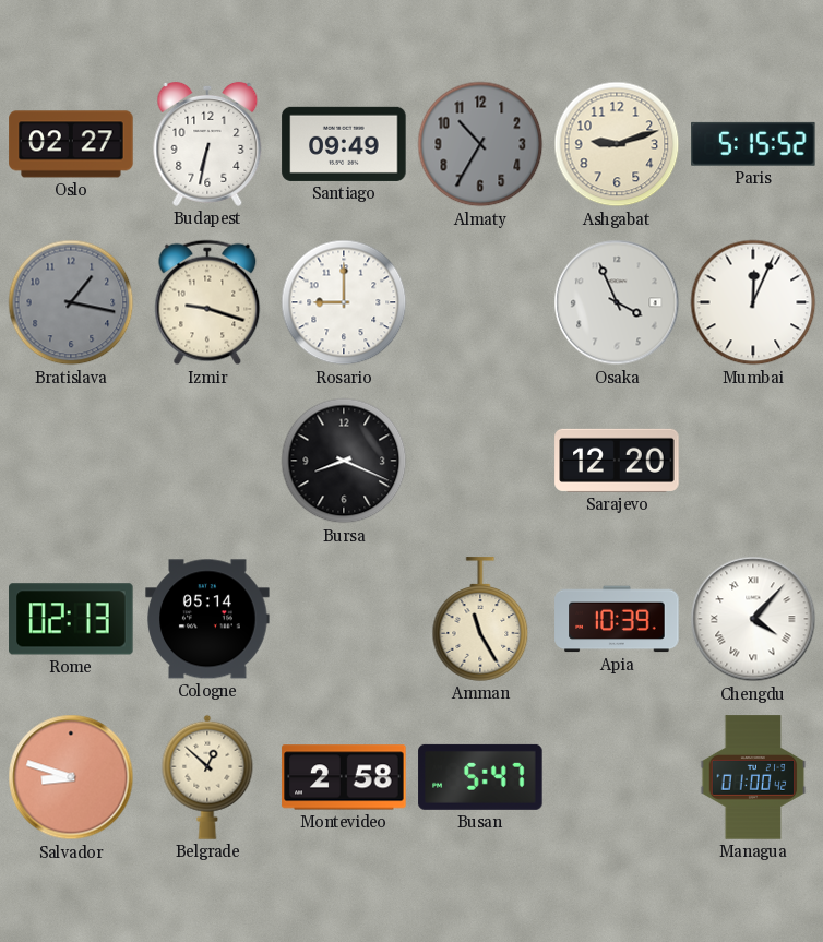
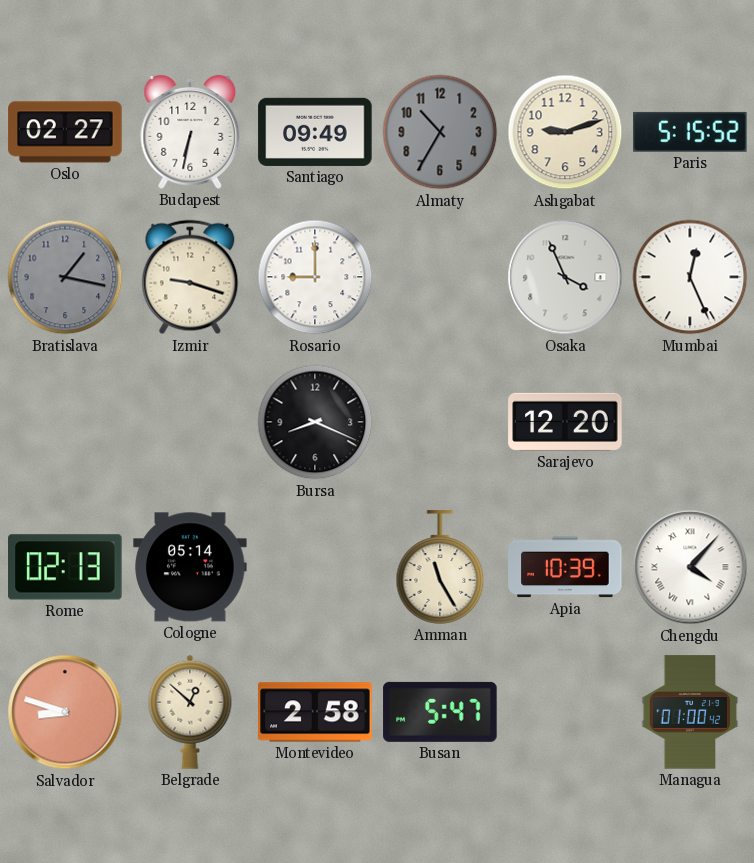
Mumbai: 12:04 -> 12:26 (690, 277)
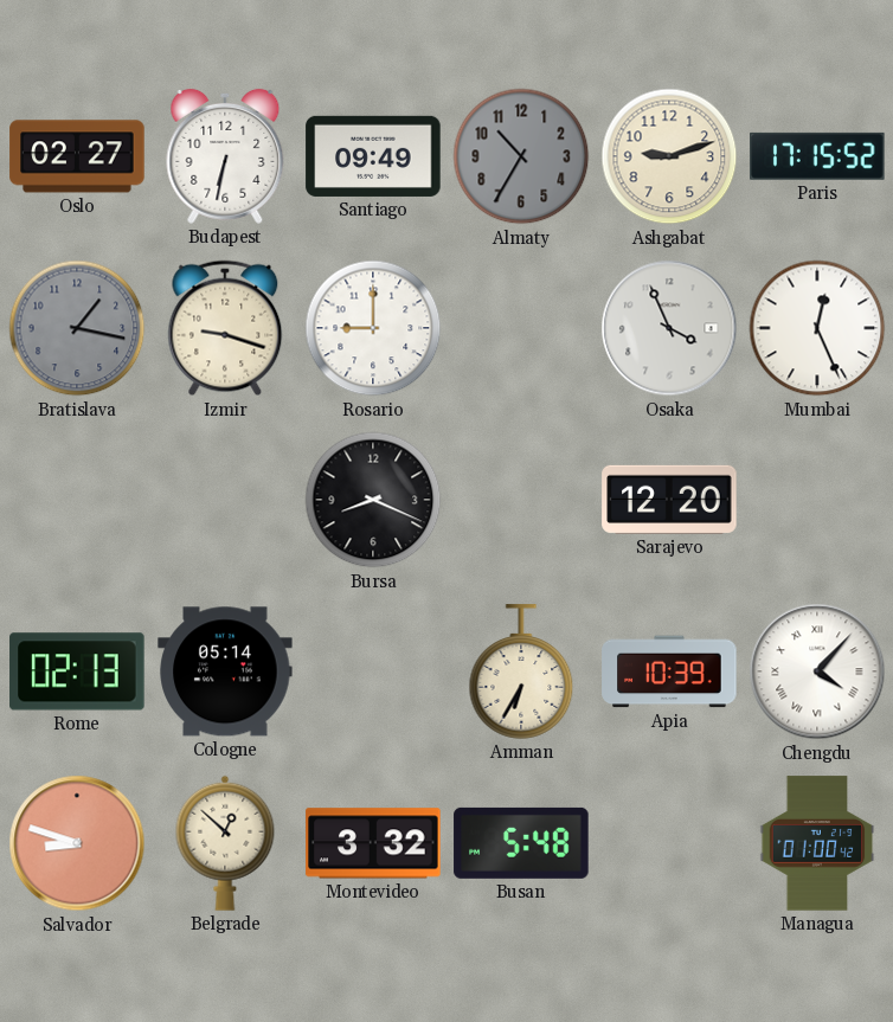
Paris: 5:15 -> 17:15 (817, 156)
Amman: 11:25 -> 6:35 (521, 671)
Montevideo: 2:58 -> 3:32 (373, 843)
Busan: 5:47 -> 5:48 (521, 843)
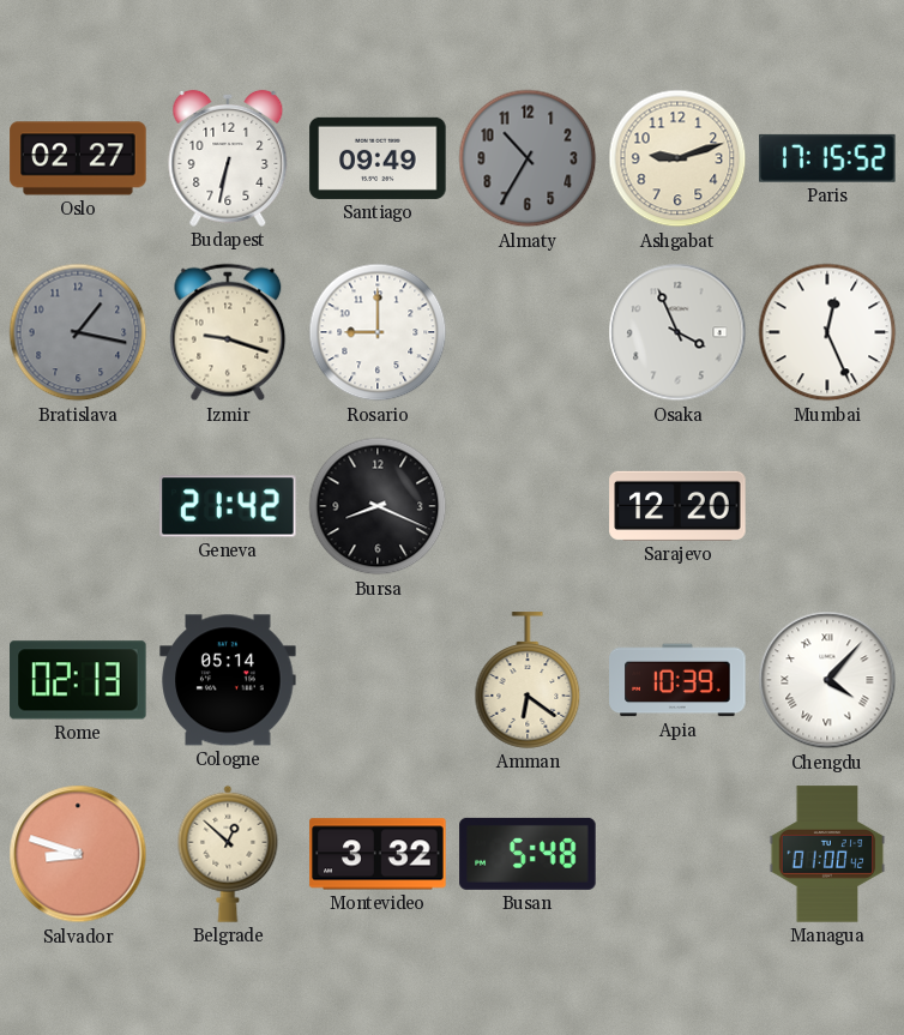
Geneva: none -> 21:42 (228, 506)
Amman: 6:35 -> 6:21 (528, 680)
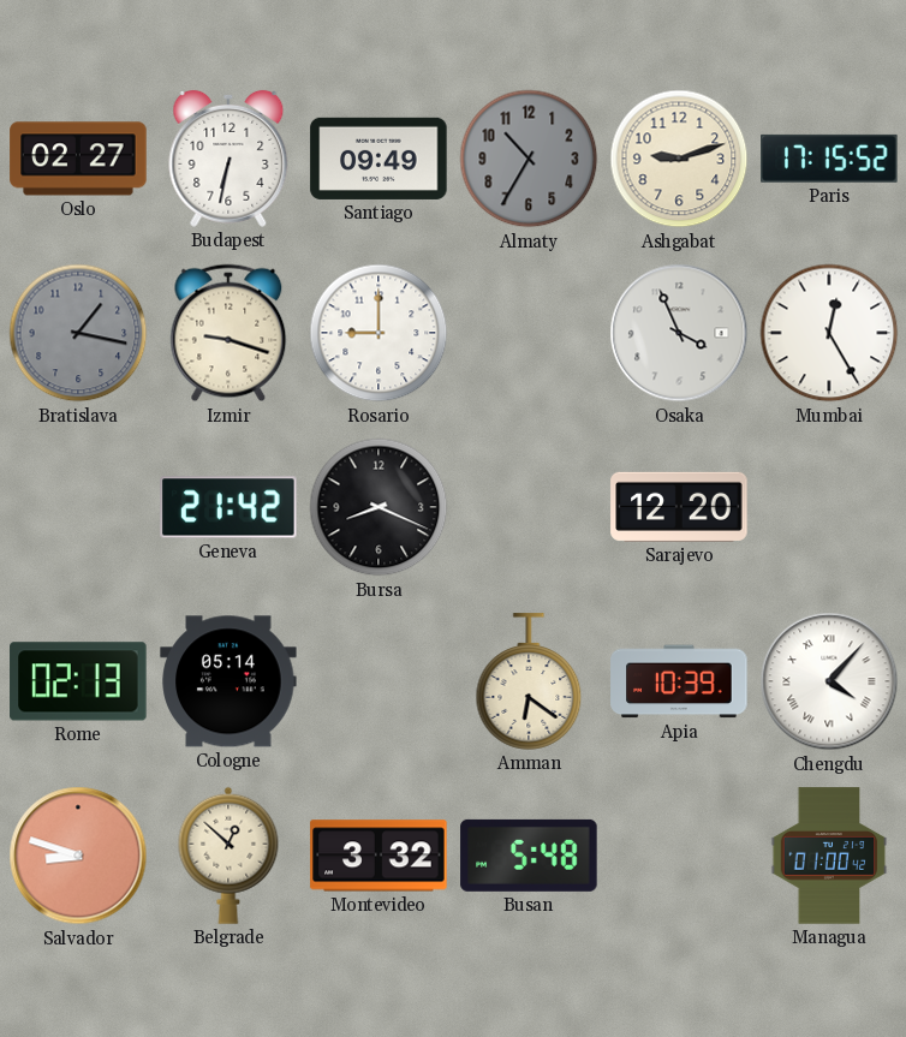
Mumbai: 12:26 -> 12:25 (829, 333)
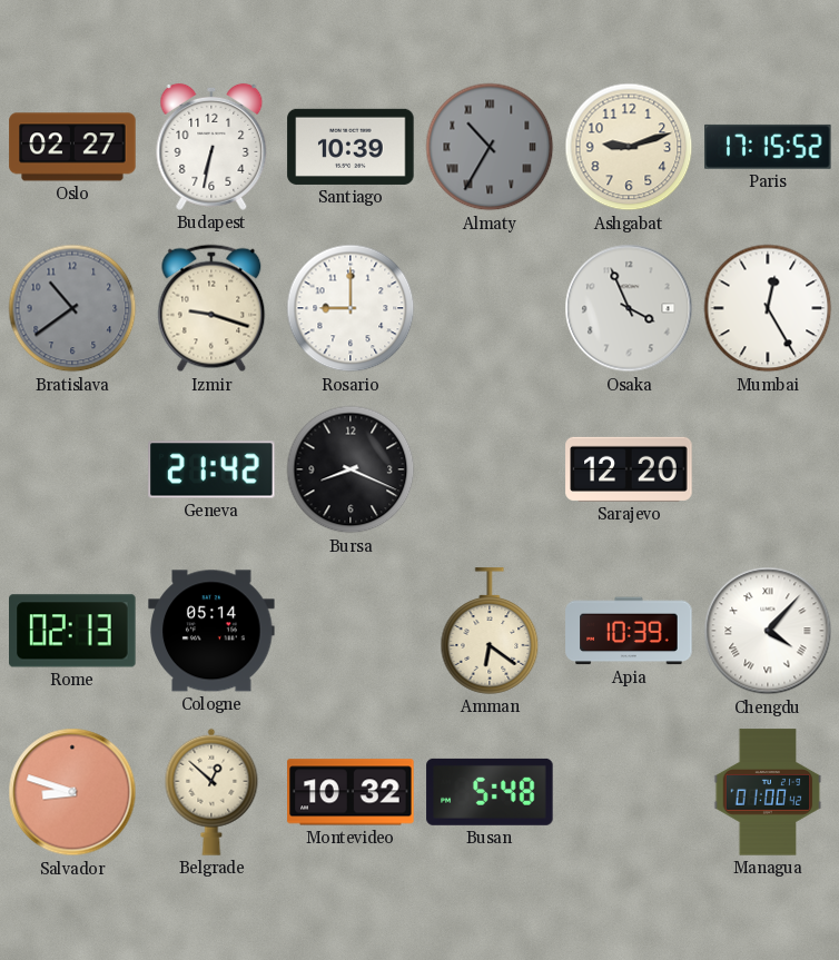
Santiago: 09:49 -> 10:39 (351, 147)
Almaty numerals: Arabic -> Roman (490, 147)
Bratislava: 1:17 -> 10:39 (72, 308)
Montevideo: 3:32 -> 10:32 (351, 792)
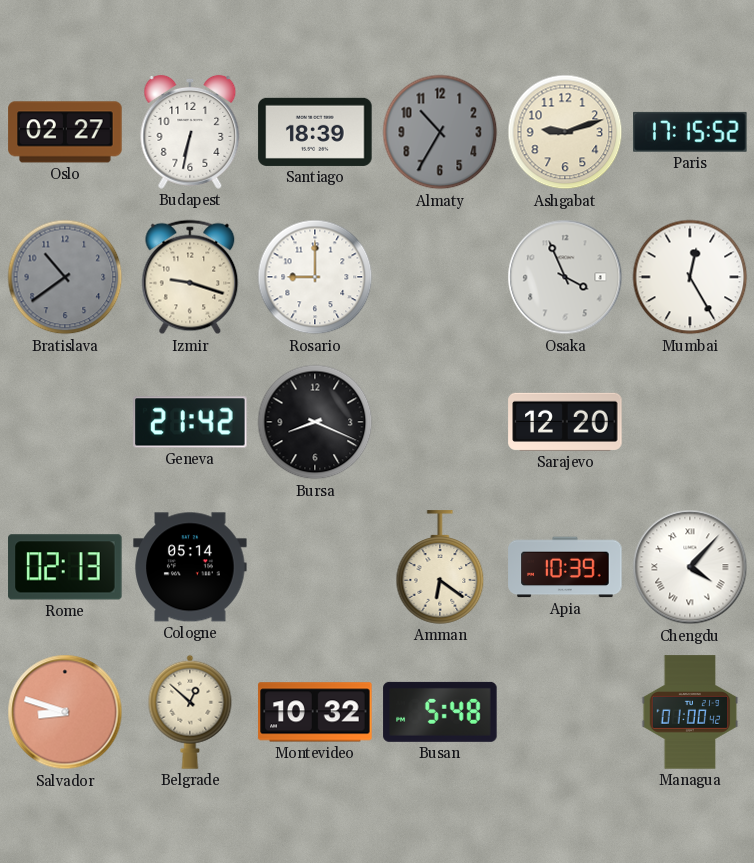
Santiago: 10:39 -> 18:39 (315, 132)
Almaty numerals: Roman -> Arabic (440, 132)
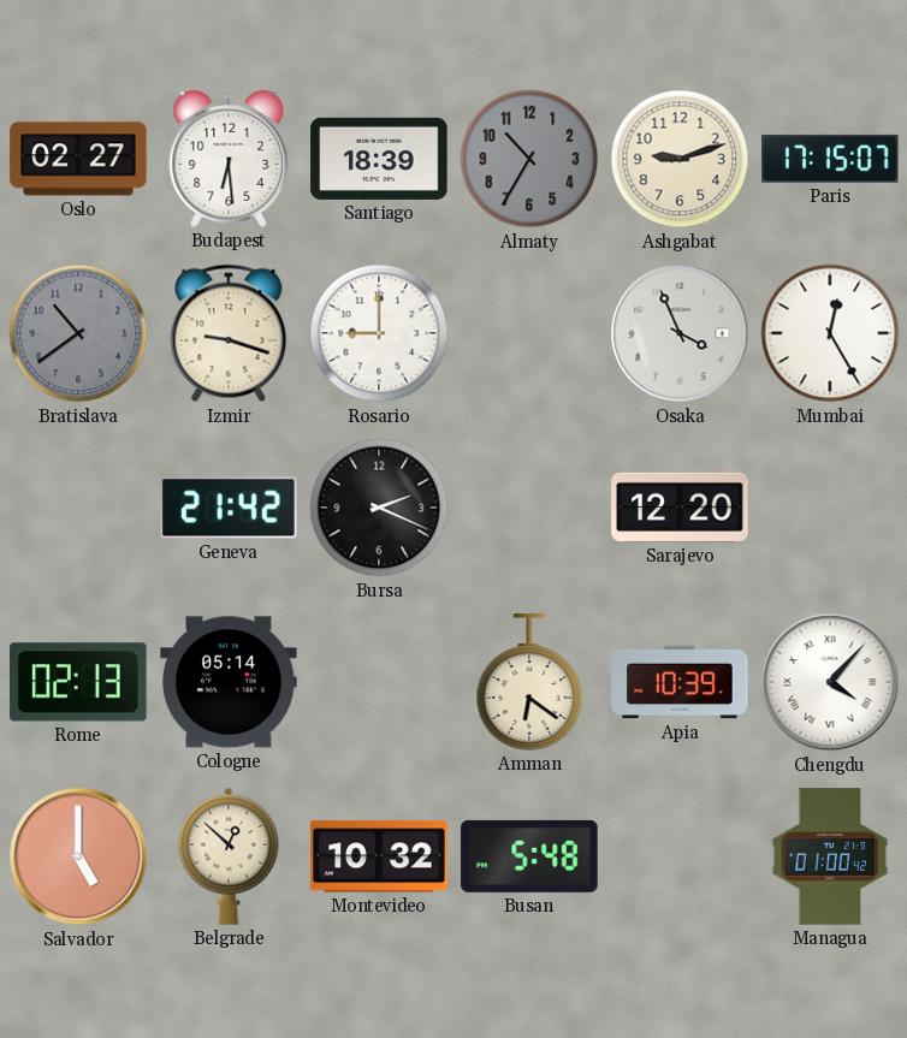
Budapest: 6:32 -> 6:29 (229, 159)
Paris: 17:15:52 -> 17:15:07 (830, 159)
Bursa: 8:19 -> 2:19 (379, 508)
Salvador: 8:48 -> 5:00 (78, 856)
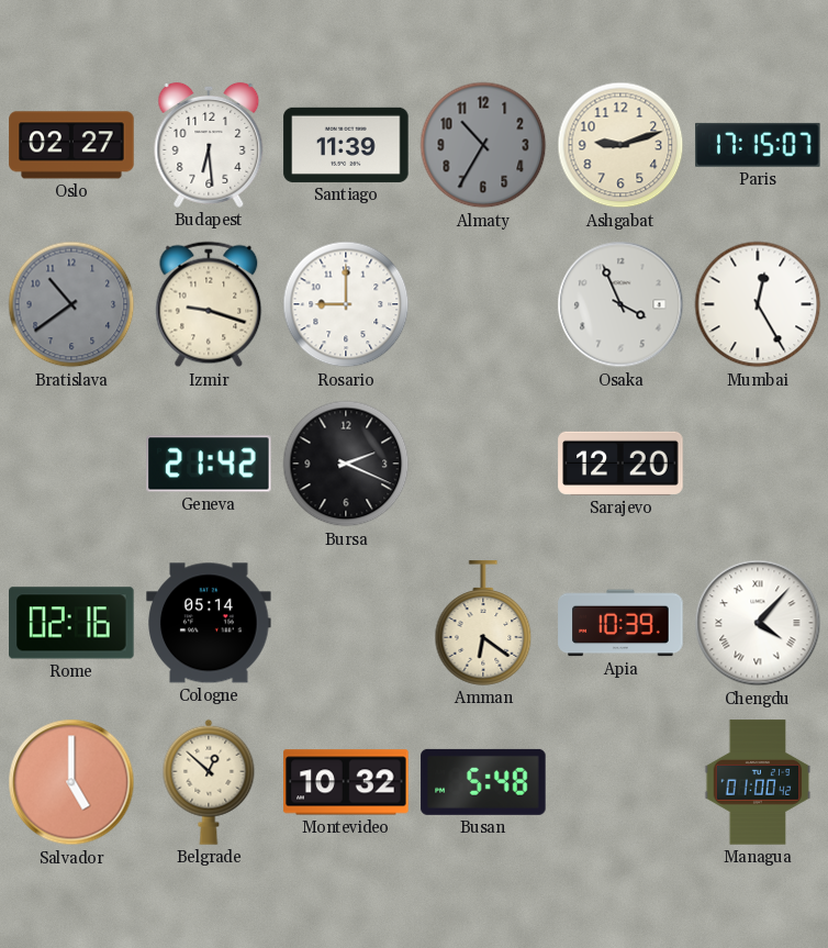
Santiago: 18:39 -> 11:39 (346, 145)
Rome: 02:13 -> 02:16 (71, 623)
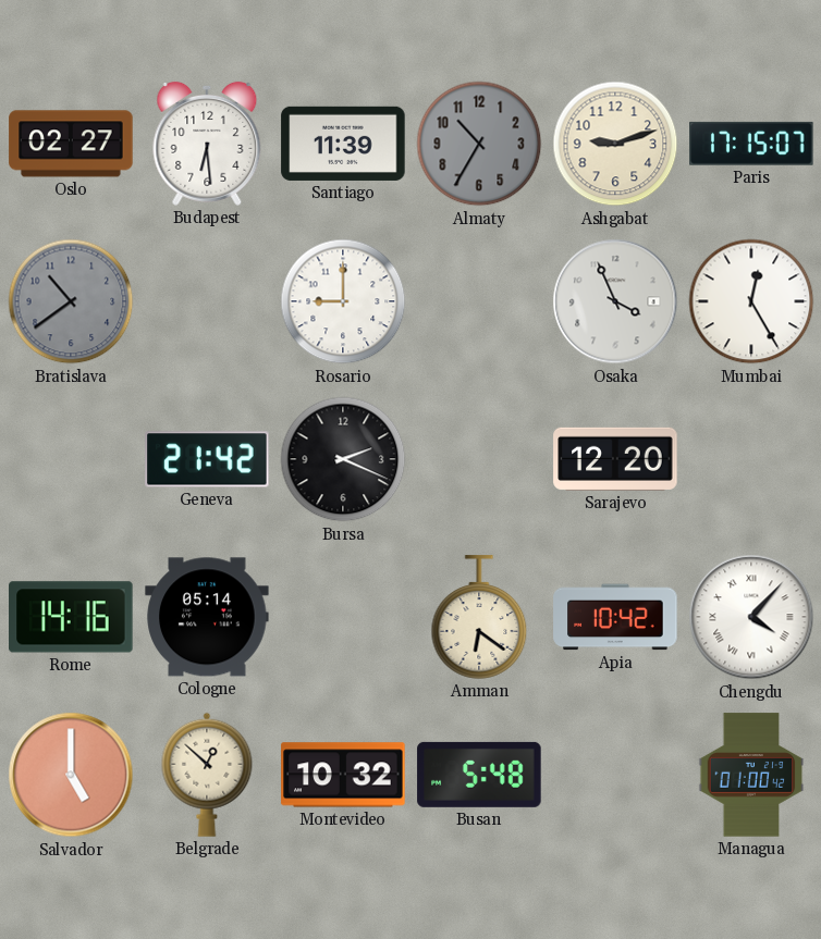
Izmir: 9:18 -> none (209, 304)
Rome: 02:16 -> 14:16 (71, 617)
Apia: 10:39 -> 10:42 (615, 617)
